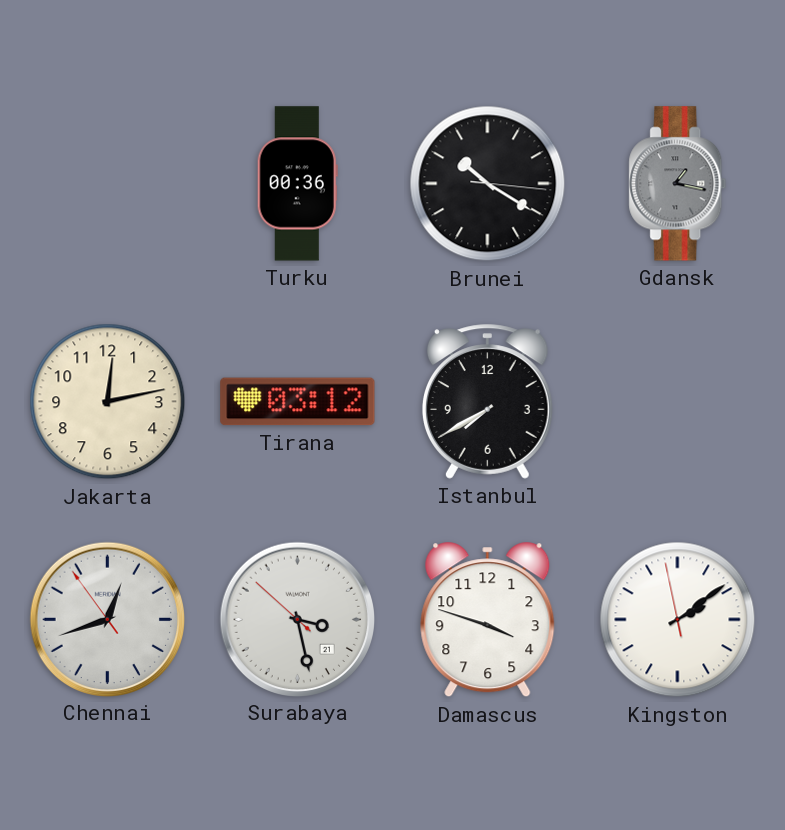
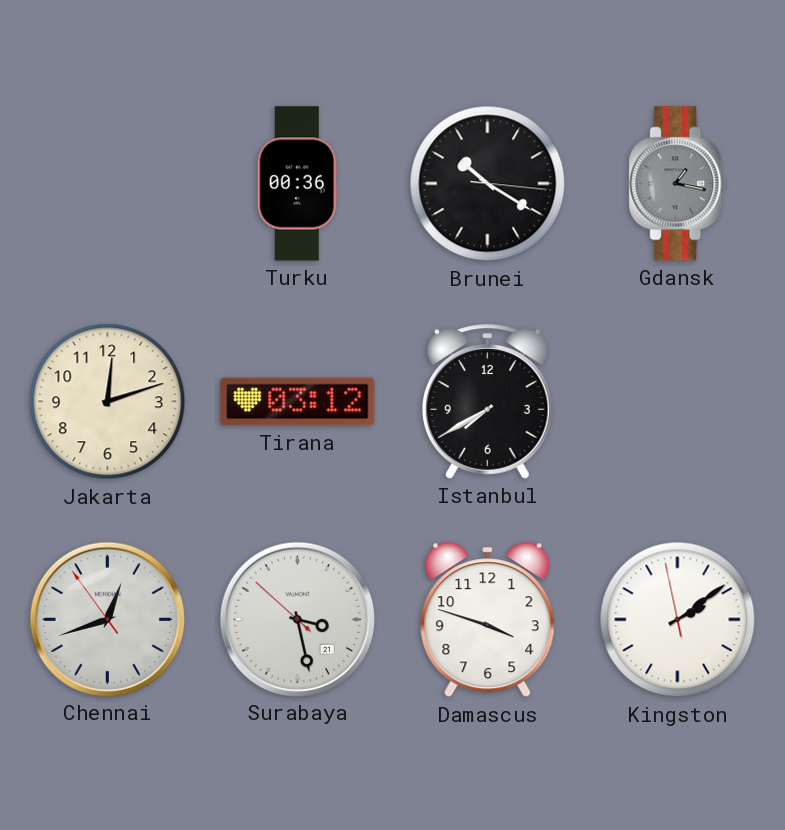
Jakarta: 12:13 -> 12:12 (108, 402)
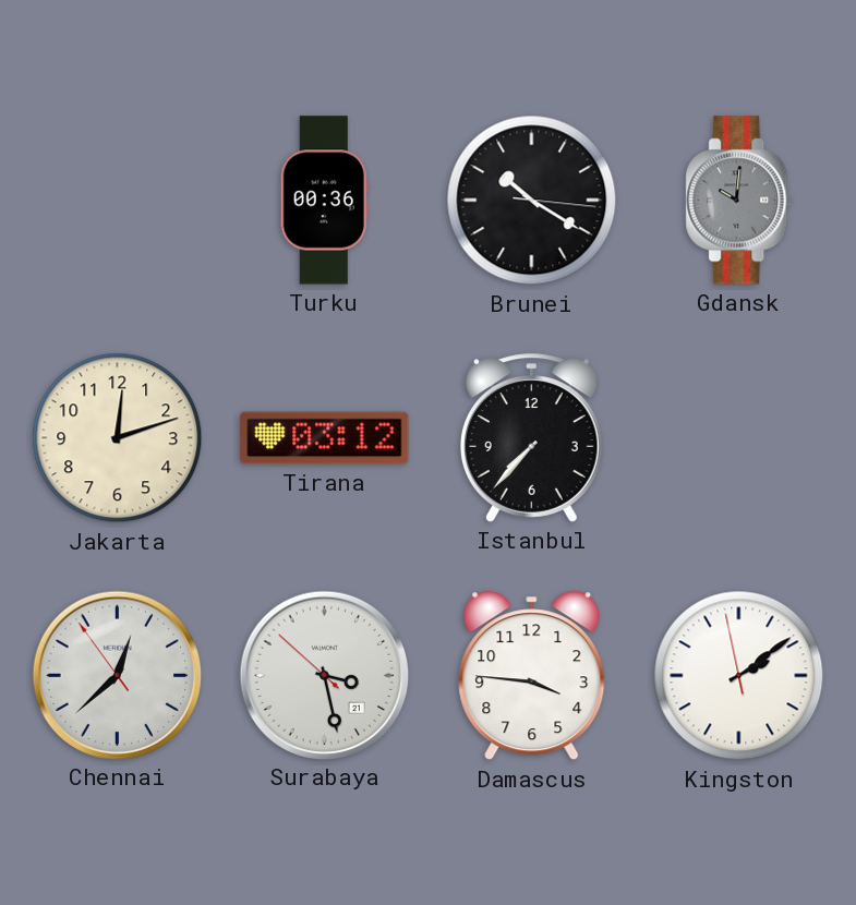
Gdansk: 1:17 -> 10:01 (739, 201)
Istanbul: 7:40 -> 7:37 (531, 438)
Chennai: 12:41 -> 12:37 (117, 675)
Damascus: 3:48 -> 3:46 (532, 676)
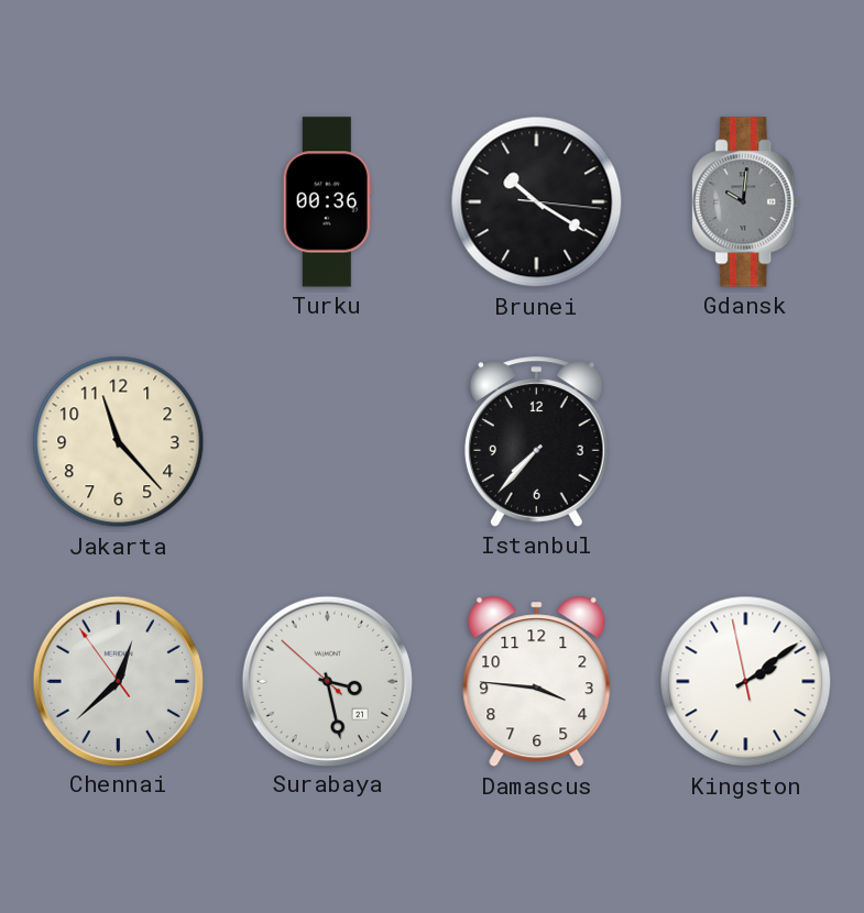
Jakarta: 12:12 -> 11:23 (119, 442)
Tirana: 03:12 -> none (325, 438)
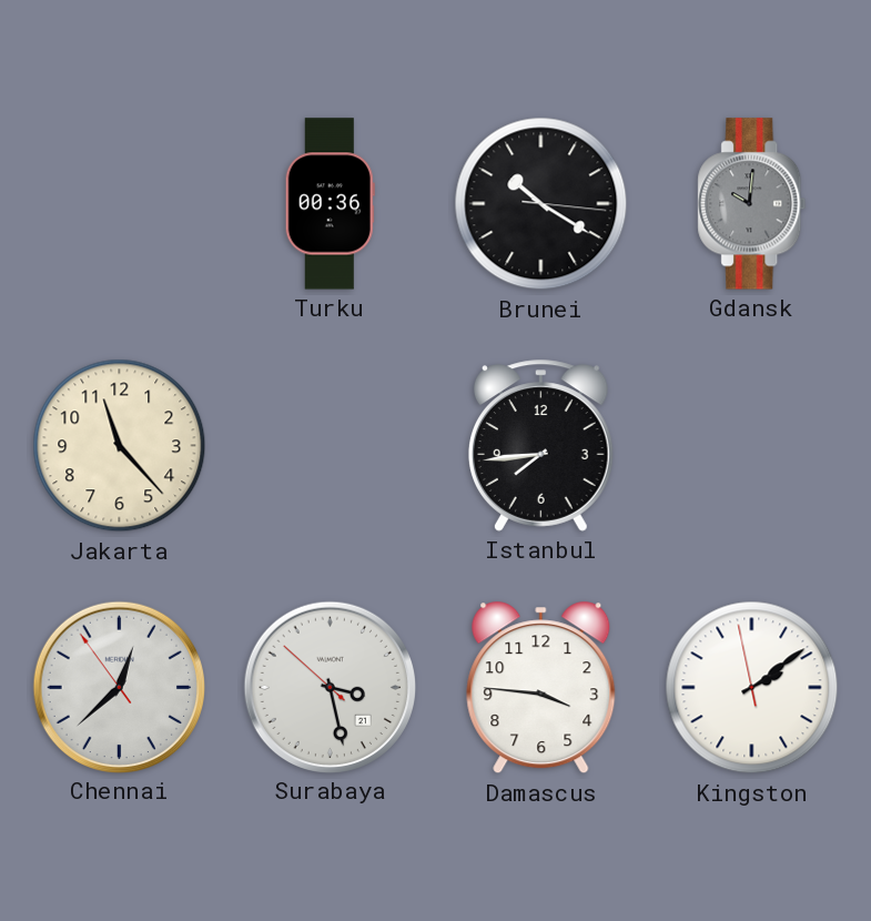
Istanbul: 7:37 -> 7:44 (540, 446)
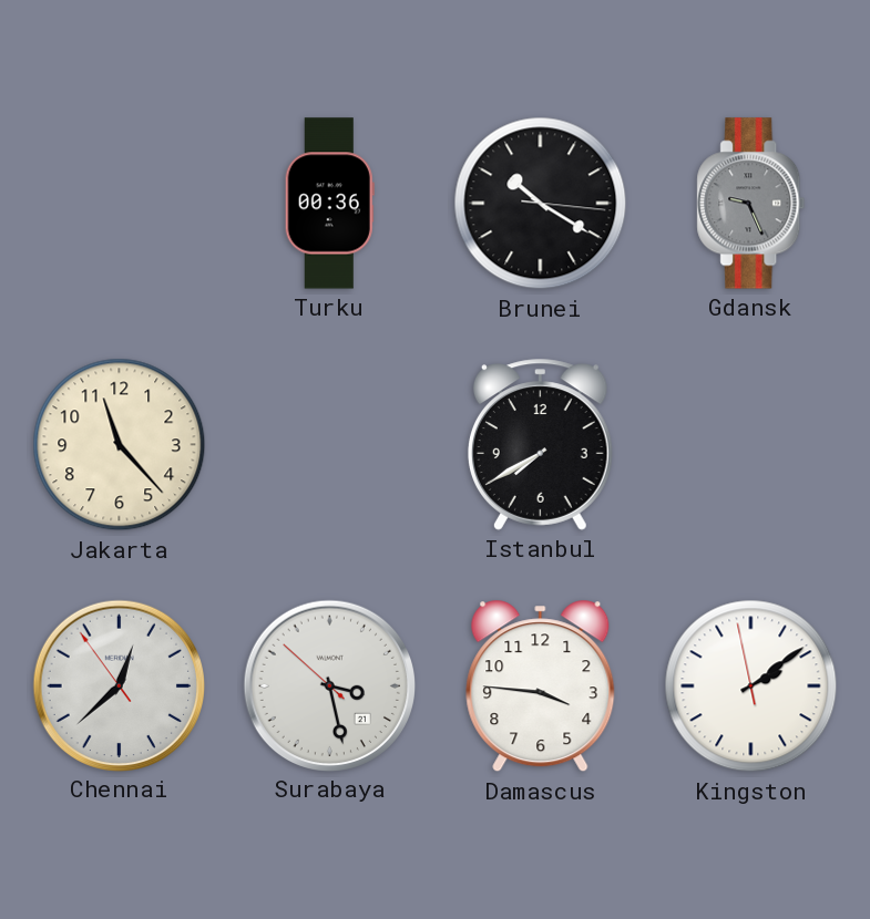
Gdansk: 10:01 -> 9:26 (751, 204)
Istanbul: 7:44 -> 7:40 (540, 445)
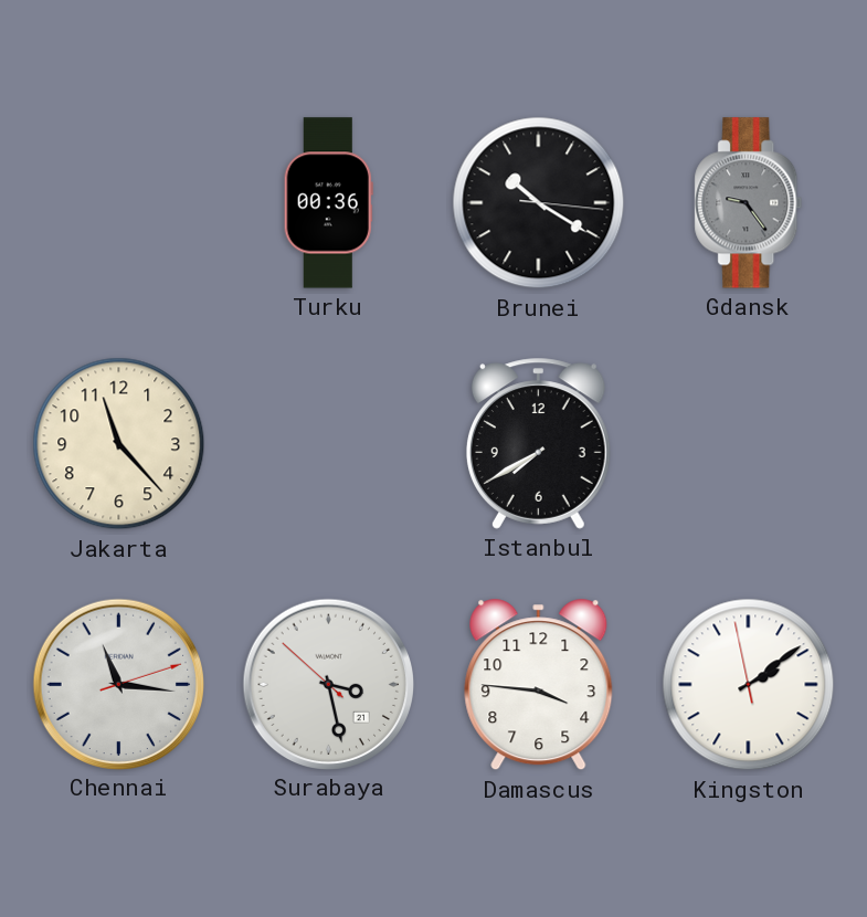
Gdansk: 9:26 -> 9:24 (749, 203)
Chennai: 12:37 -> 11:16 (118, 684)
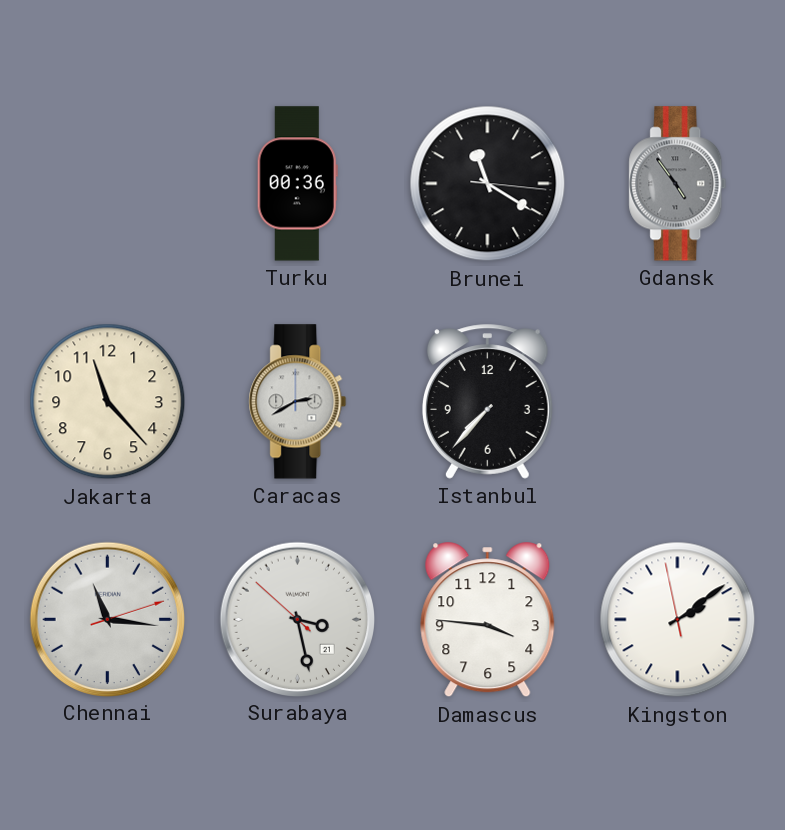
Brunei: 10:20 -> 11:20 (488, 184)
Gdansk: 9:24 -> 4:54 (678, 184)
Caracas: none -> 2:40 (298, 402)
Istanbul: 7:40 -> 7:37 (487, 402)
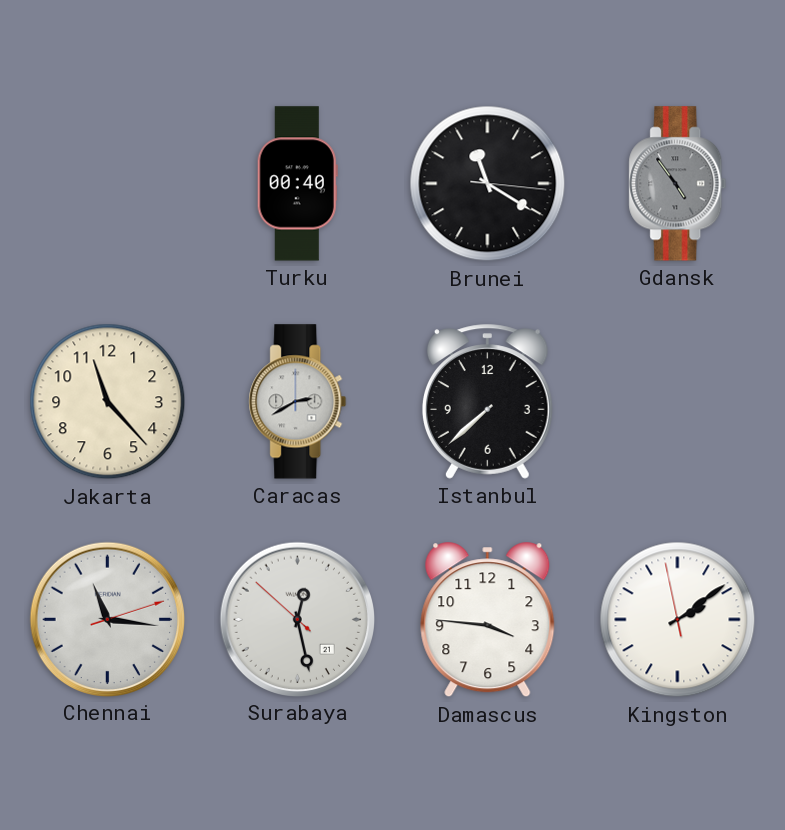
Turku: 00:36 -> 00:40 (297, 184)
Istanbul: 7:37 -> 7:38 (487, 402)
Surabaya: 3:27 -> 12:27 (297, 619)
